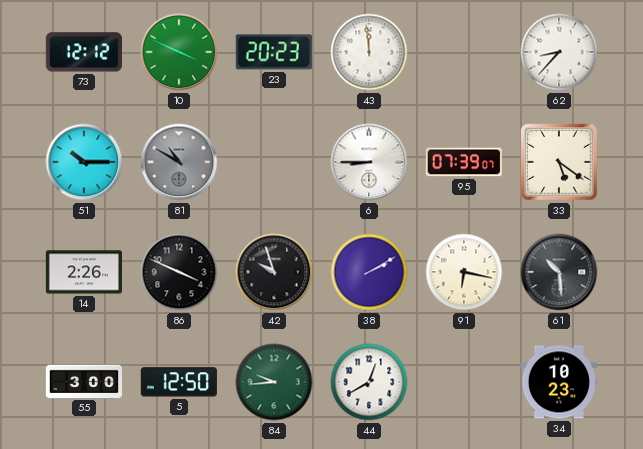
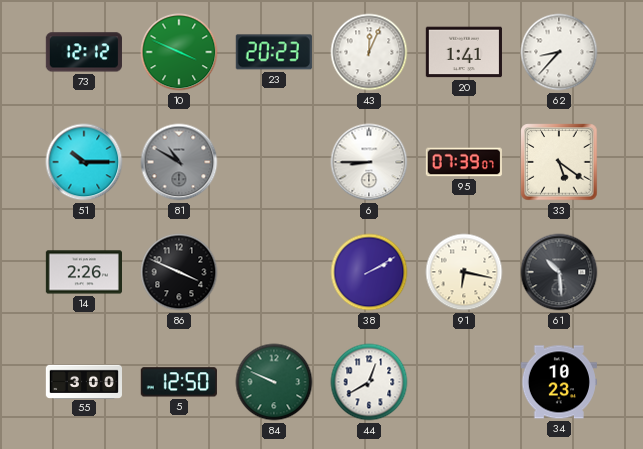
43: 11:59 -> 12:04 (369, 52)
20: none -> 1:41 (464, 52)
42: 9:57 -> none (274, 272)
84: 9:44 -> 9:49 (274, 382)
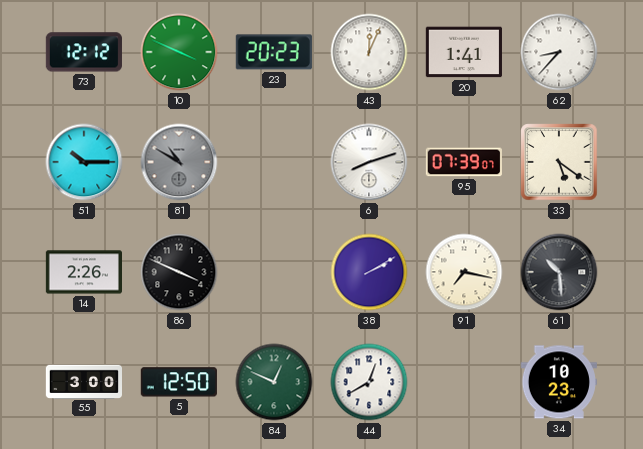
6: 8:45 -> 8:12 (369, 162)
91: 6:17 -> 7:17 (464, 272)
84: 9:49 -> 12:49 (274, 382)
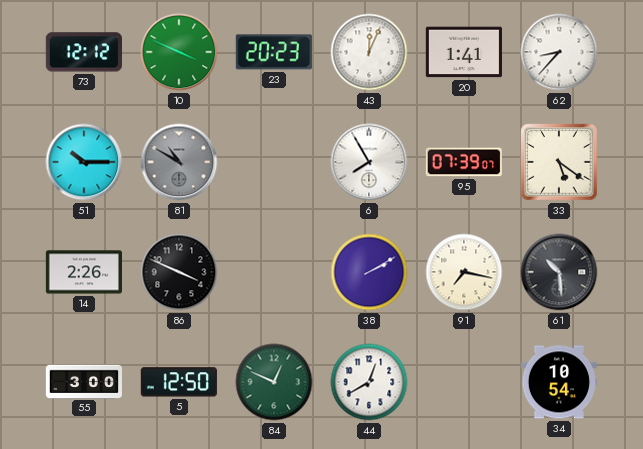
6: 8:12 -> 7:55 (369, 162)
34: 10:23 -> 10:54 (559, 382)
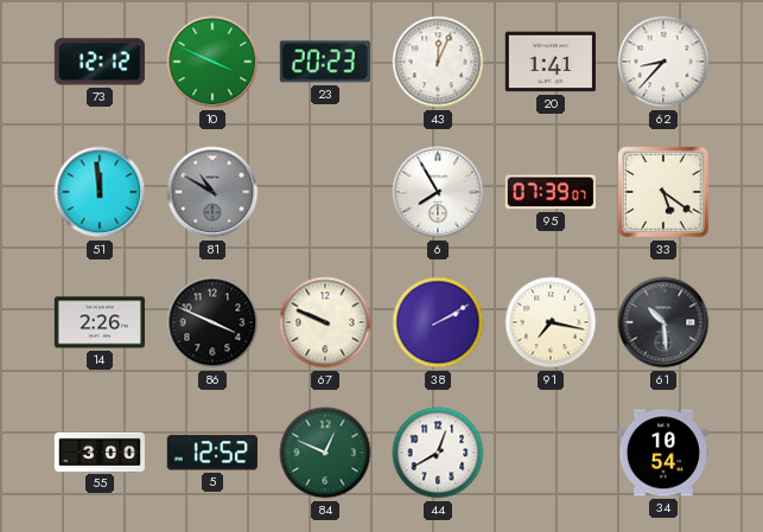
51: 10:15 -> 11:59 (100, 192)
67: none -> 9:49 (325, 322)
5: 12:50 -> 12:52 (212, 453)
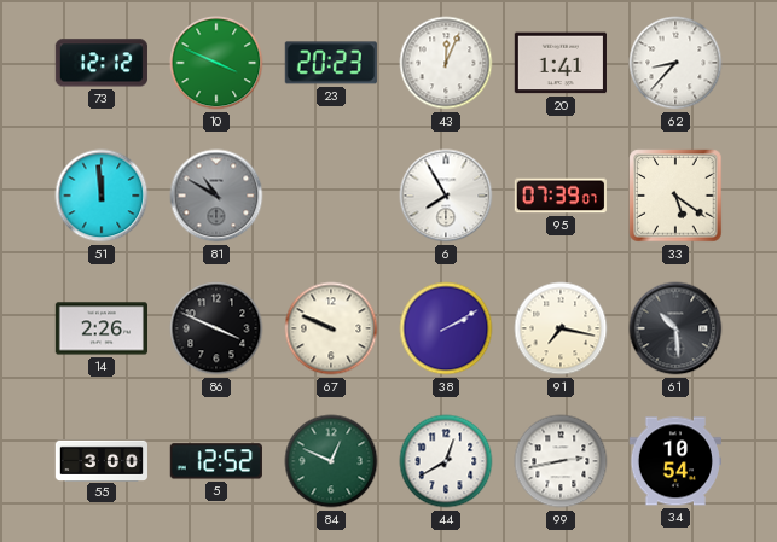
99: none -> 2:43 (561, 461)
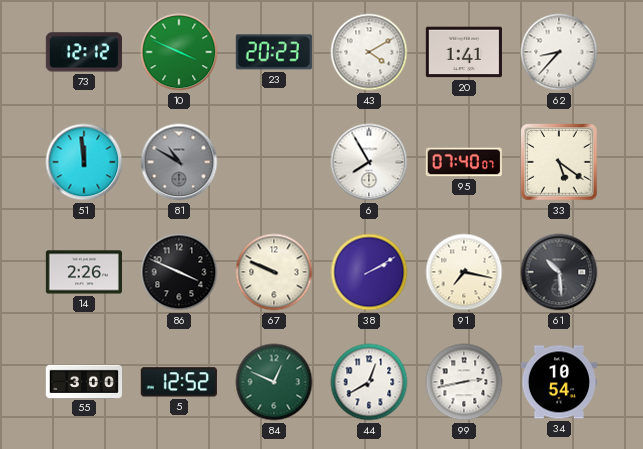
43: 12:04 -> 4:10 (369, 52)
95: 07:39 -> 07:40 (464, 162)
